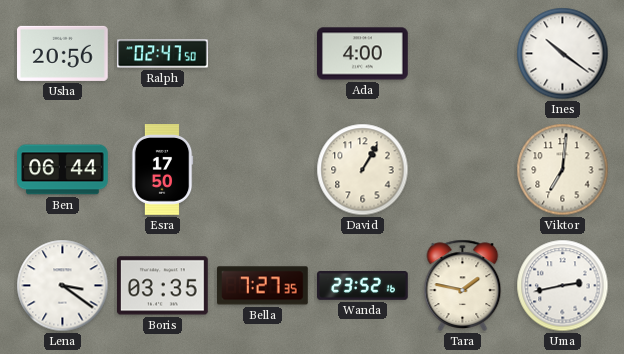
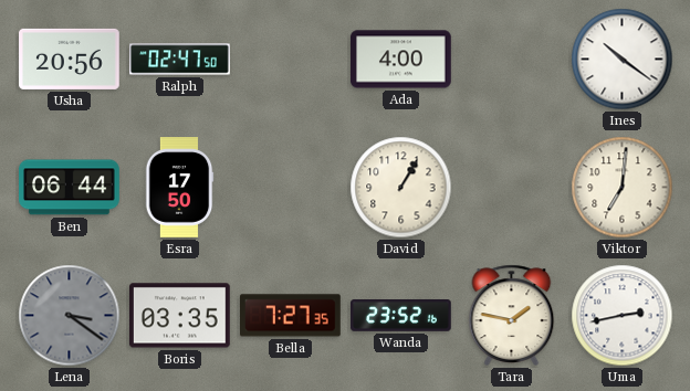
Lena dial: white -> grey (70, 316)
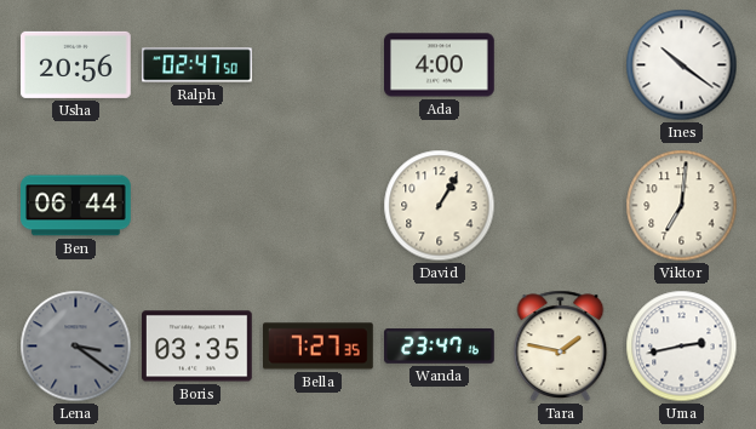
Esra: 17:50 -> none (179, 188)
Wanda: 23:52 -> 23:47 (440, 347)
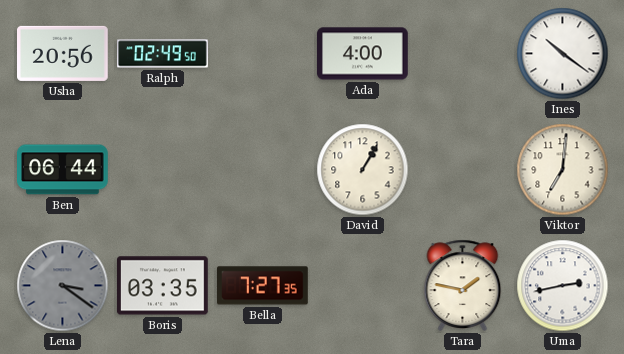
Ralph: 02:47 -> 02:49 (163, 54)
Wanda: 23:47 -> none (440, 347)
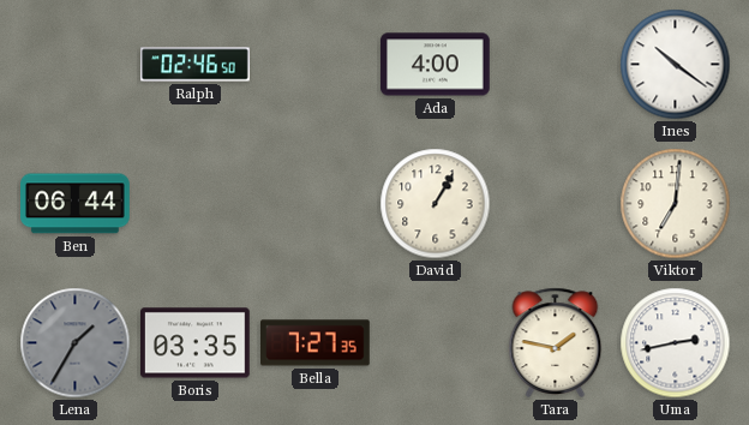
Usha: 20:56 -> none (63, 53)
Ralph: 02:49 -> 02:46 (196, 65)
Lena: 3:21 -> 1:35 (76, 343)
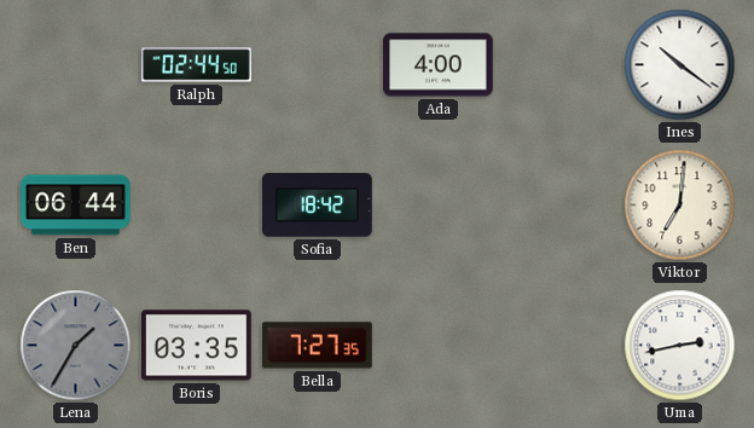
Ralph: 02:46 -> 02:44 (197, 65)
Sofia: none -> 18:42 (318, 206)
David: 1:05 -> none (436, 204)
Tara: 1:47 -> none (556, 342)
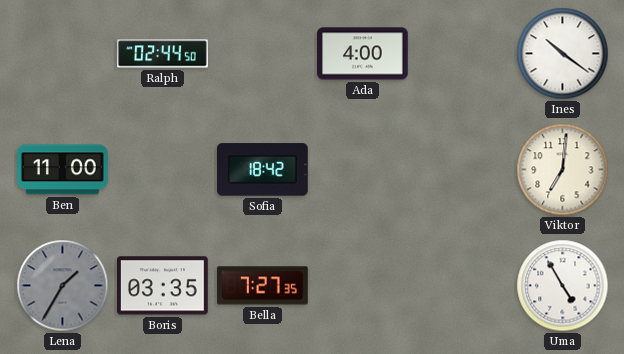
Ben: 06:44 -> 11:00 (63, 170)
Uma: 2:43 -> 4:55 (563, 286)
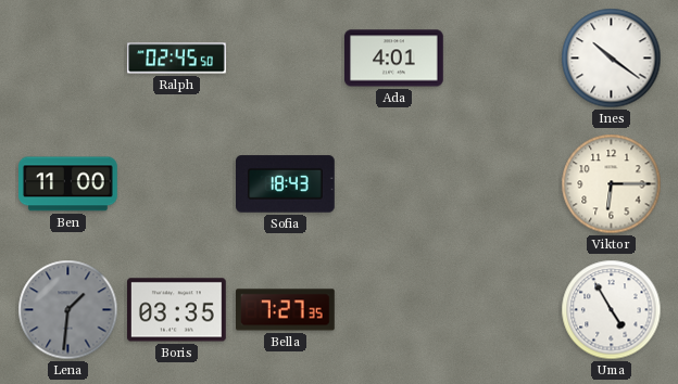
Ralph: 02:44 -> 02:45 (177, 59)
Ada: 4:00 -> 4:01 (394, 59)
Sofia: 18:42 -> 18:43 (286, 184)
Viktor: 7:01 -> 6:15 (612, 184)
Lena: 1:35 -> 1:31 (68, 310)
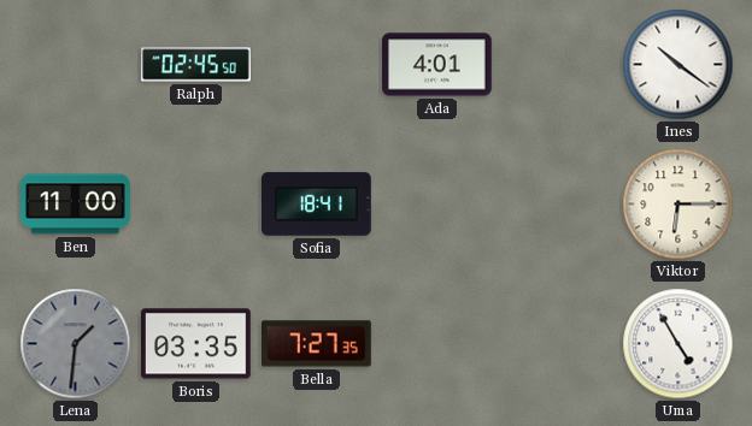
Sofia: 18:43 -> 18:41 (317, 205)
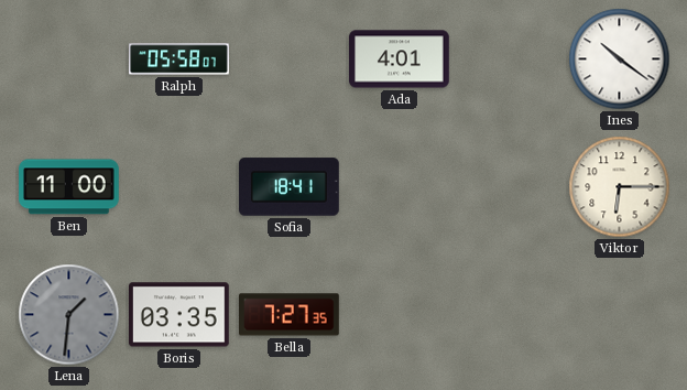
Ralph: 02:45 -> 05:58 (179, 59)
Uma: 4:55 -> none (678, 344)
